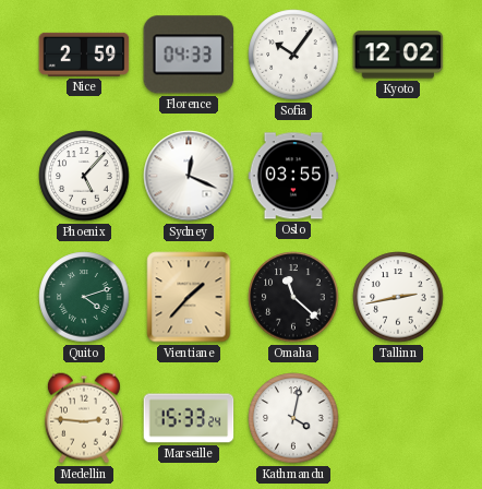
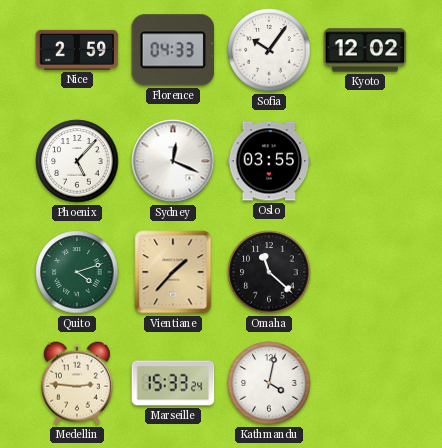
Tallinn: 2:43 -> none (398, 297)
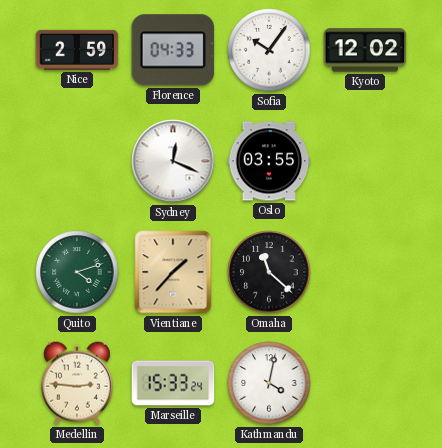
Phoenix: 5:07 -> none (77, 161)
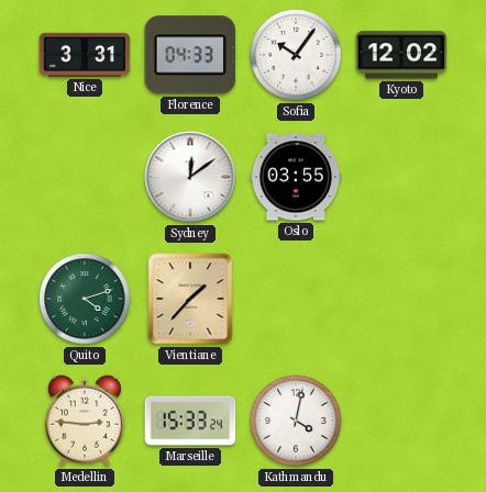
Nice: 2:59 -> 3:31 (85, 55)
Sydney: 12:19 -> 12:09 (190, 177)
Omaha: 11:22 -> none (269, 272)
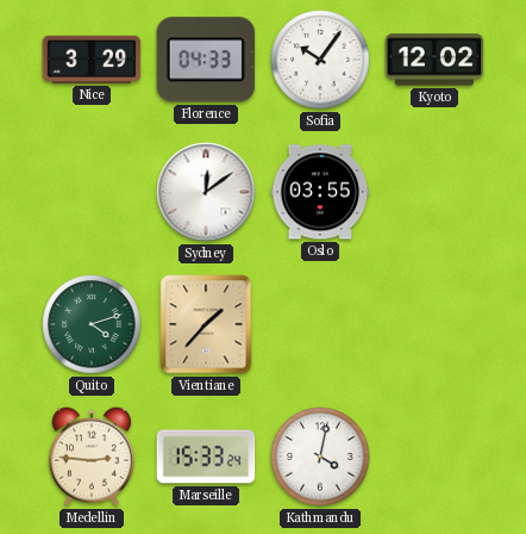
Nice: 3:31 -> 3:29 (92, 60)
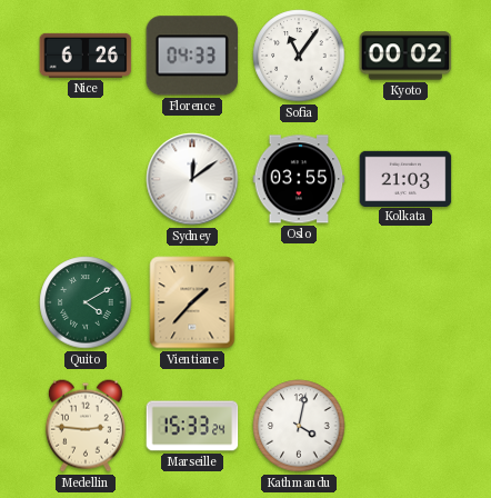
Nice: 3:29 -> 6:26 (86, 56)
Sofia: 10:06 -> 11:06 (299, 56)
Kyoto: 12:02 -> 00:02 (405, 56)
Kolkata: none -> 21:03 (405, 178)
Quito: 4:12 -> 4:10 (86, 302)
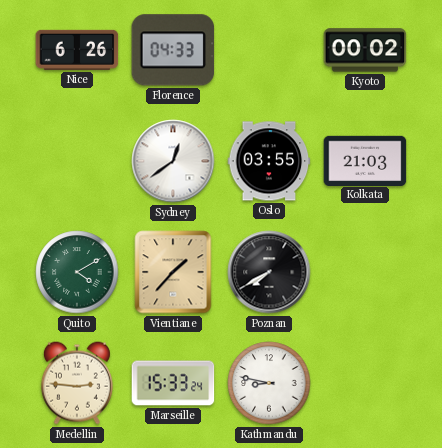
Sofia: 11:06 -> none (299, 56)
Sydney: 12:09 -> 12:39 (173, 161)
Poznan: none -> 7:40 (269, 272)
Kathmandu: 4:02 -> 8:47 (269, 383)
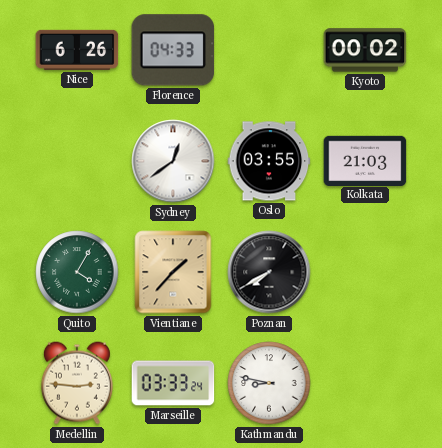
Quito: 4:10 -> 4:05 (77, 272)
Marseille: 15:33 -> 03:33 (173, 383)
